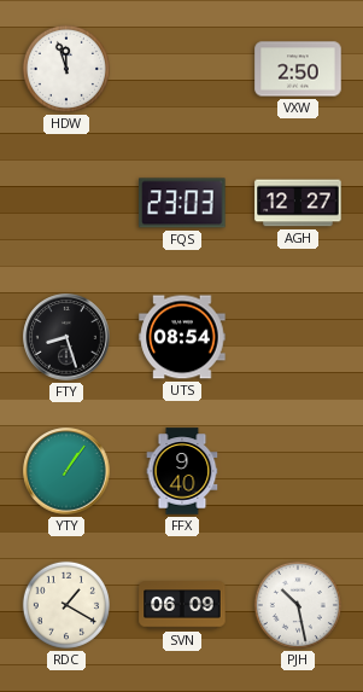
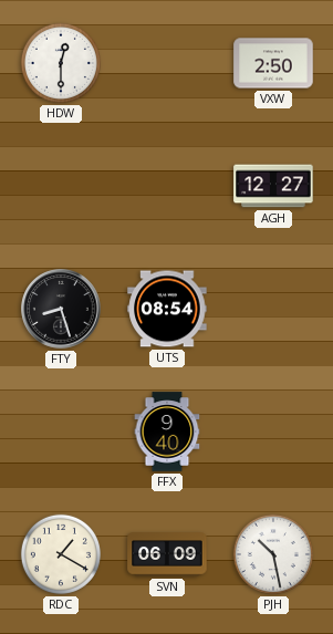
HDW: 11:57 -> 12:30 (61, 63)
FQS: 23:03 -> none (182, 203)
YTY: 1:06 -> none (66, 471)
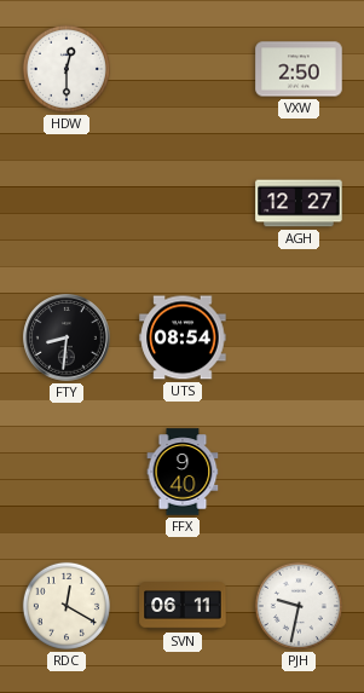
FTY: 8:27 -> 8:31 (67, 337)
RDC: 1:20 -> 12:20 (67, 606)
SVN: 06:09 -> 06:11 (183, 606)
PJH: 10:28 -> 9:32 (299, 606)
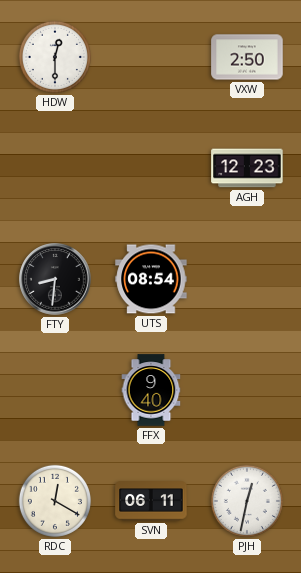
AGH: 12:27 -> 12:23 (247, 168)
PJH: 9:32 -> 12:32 (247, 501)
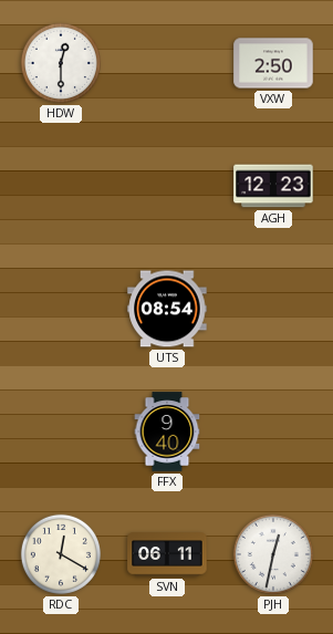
FTY: 8:31 -> none (55, 279)
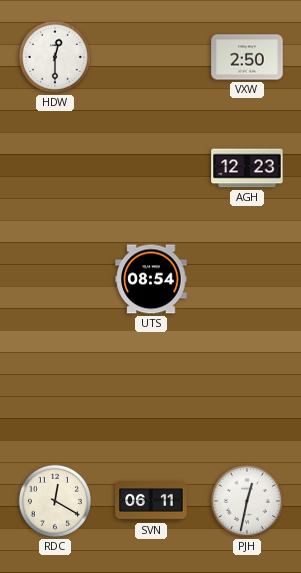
FFX: 9:40 -> none (167, 432)
